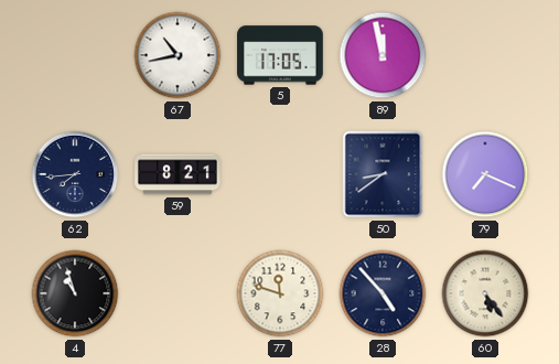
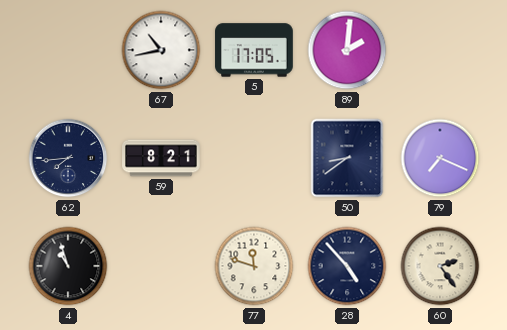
89: 11:58 -> 2:01 (347, 50)
60: 5:24 -> 2:24 (440, 266)
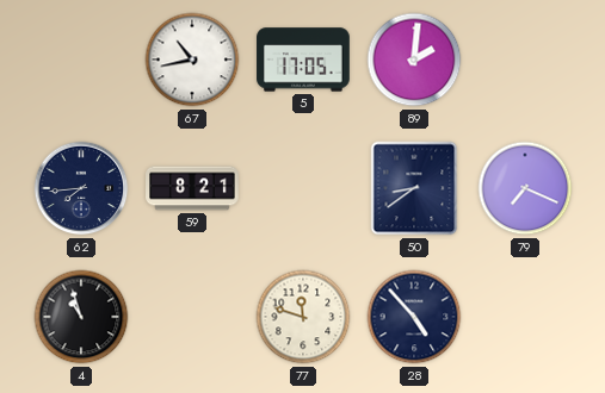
60: 2:24 -> none (440, 266)
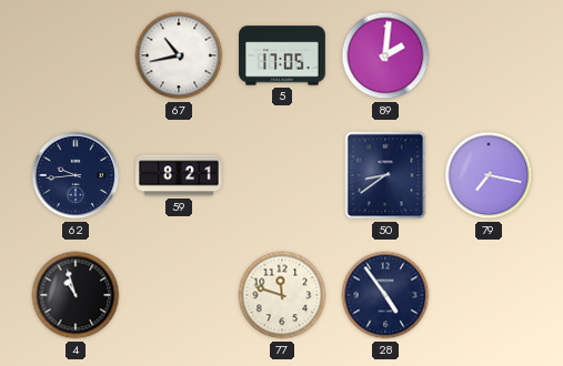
62: 7:44 -> 9:44 (76, 175)
79: 7:19 -> 7:17 (489, 175)
28: 4:53 -> 4:54 (385, 295)
